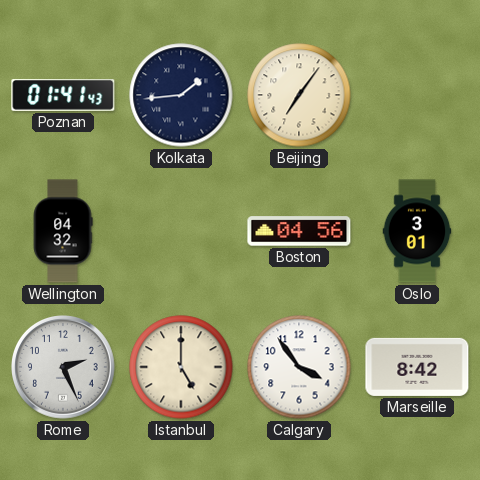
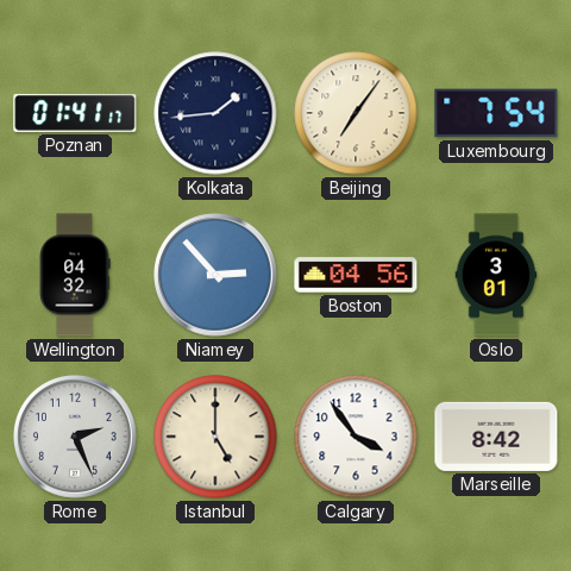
Poznan: 01:41:43 -> 01:41:17 (75, 114)
Luxembourg: none -> 7:54 (496, 113)
Niamey: none -> 2:53 (217, 276)
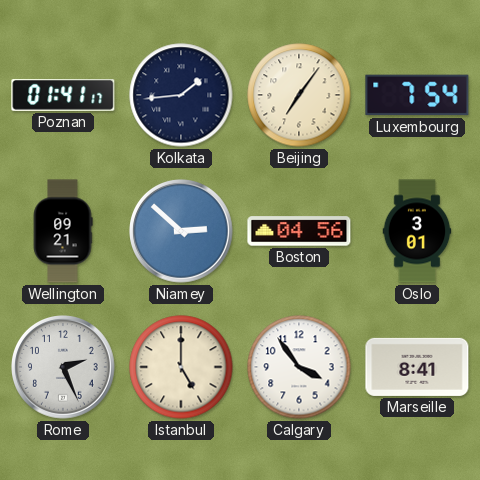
Wellington: 04:32 -> 09:21 (63, 231)
Niamey: 2:53 -> 2:52 (182, 232)
Marseille: 8:42 -> 8:41 (417, 367)
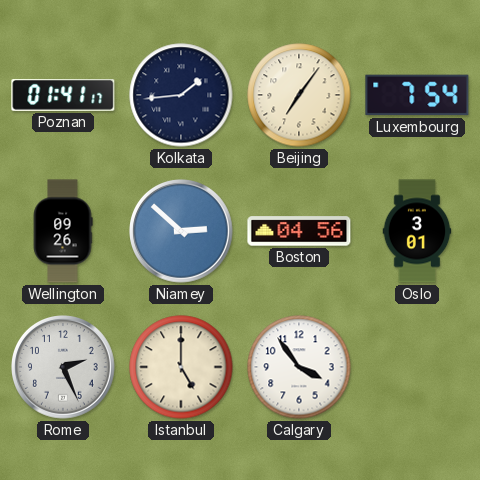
Wellington: 09:21 -> 09:26 (63, 231)
Marseille: 8:41 -> none (417, 367)
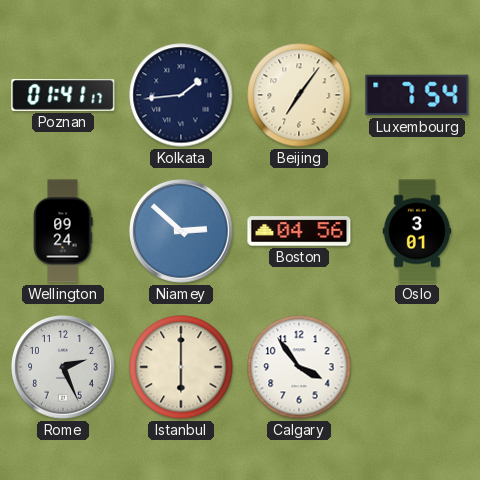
Wellington: 09:26 -> 09:24 (63, 231)
Istanbul: 5:00 -> 6:00 (181, 367)
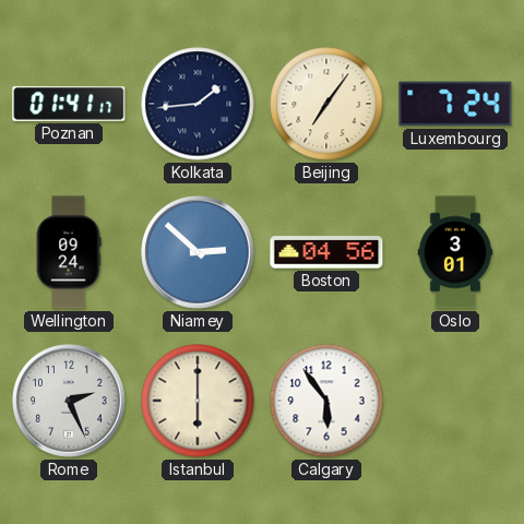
Luxembourg: 7:54 -> 7:24 (455, 104)
Calgary: 3:54 -> 5:54 (326, 401)
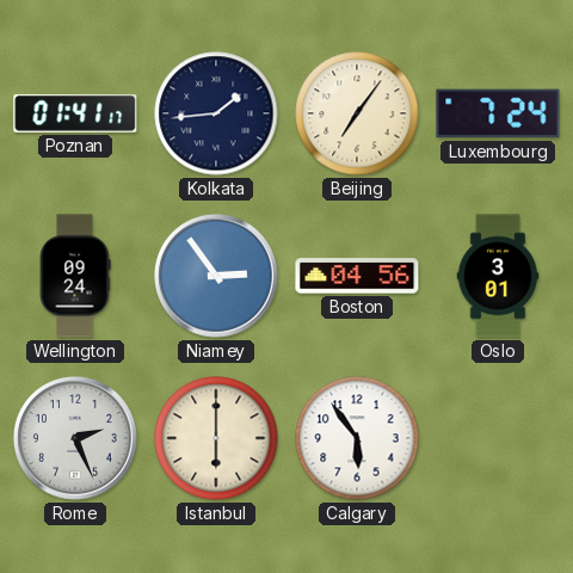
Niamey: 2:52 -> 2:54 (217, 277)
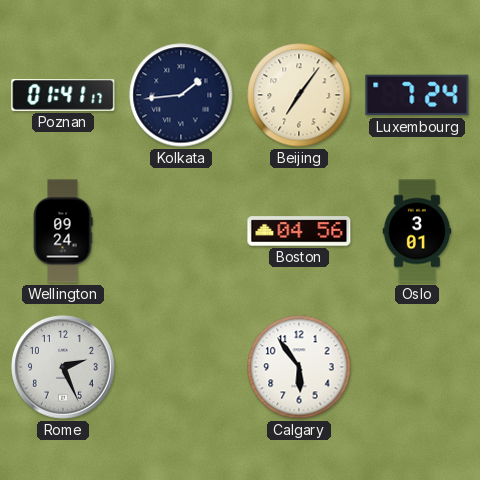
Niamey: 2:54 -> none (217, 277)
Istanbul: 6:00 -> none (216, 438)
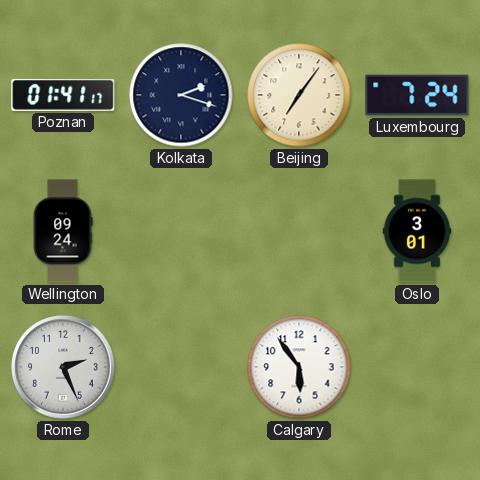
Kolkata: 1:44 -> 2:18 (181, 95)
Boston: 04:56 -> none (299, 231)
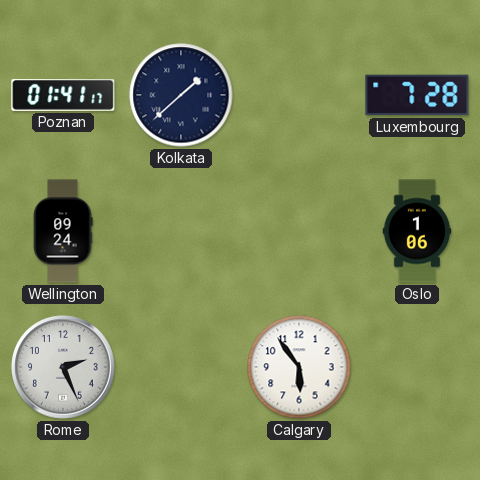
Kolkata: 2:18 -> 1:38 (181, 95)
Beijing: 7:06 -> none (299, 95)
Luxembourg: 7:24 -> 7:28 (417, 95)
Oslo: 3:01 -> 1:06 (417, 231)
